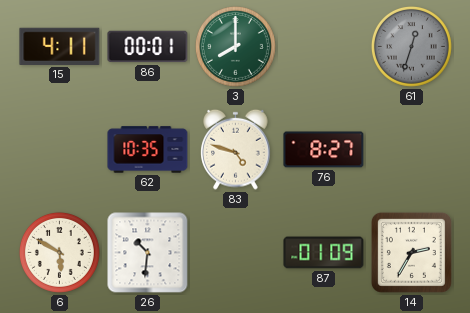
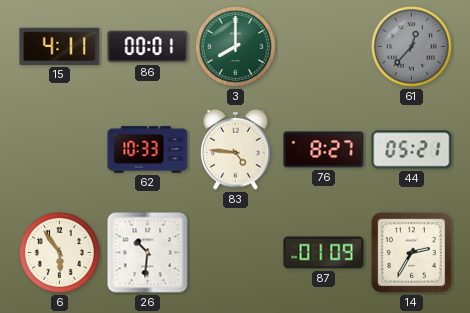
61: 12:33 -> 12:37 (411, 46)
62: 10:35 -> 10:33 (148, 150)
83: 4:48 -> 4:46 (236, 149)
44: none -> 05:21 (412, 150)
6: 5:50 -> 5:54 (59, 252)
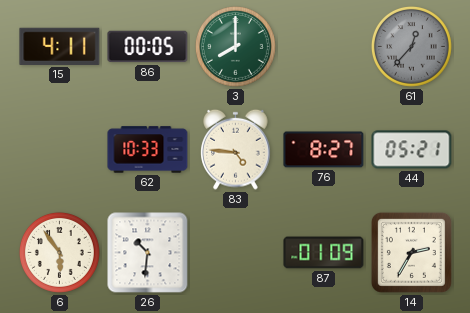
86: 00:01 -> 00:05 (148, 47)
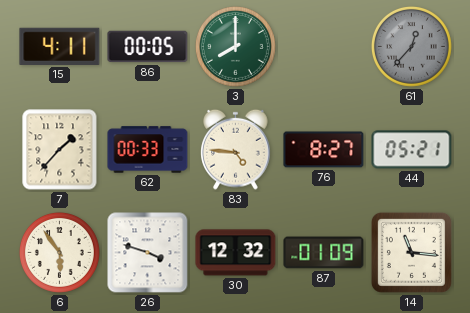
7: none -> 1:37 (60, 150)
62: 10:33 -> 00:33 (148, 150)
26: 10:31 -> 3:48 (148, 253)
30: none -> 12:32 (236, 253)
14: 2:35 -> 11:16 (411, 252)
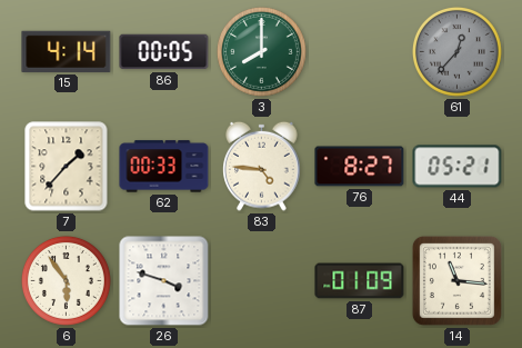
15: 4:11 -> 4:14 (67, 51)
30: 12:32 -> none (236, 253)
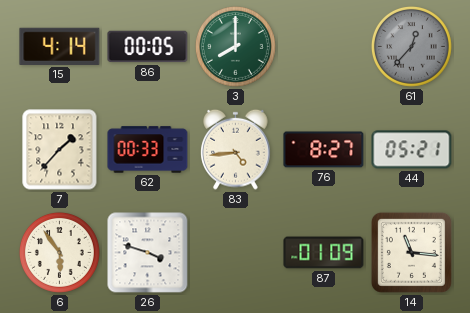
83: 4:46 -> 4:44 (236, 149)
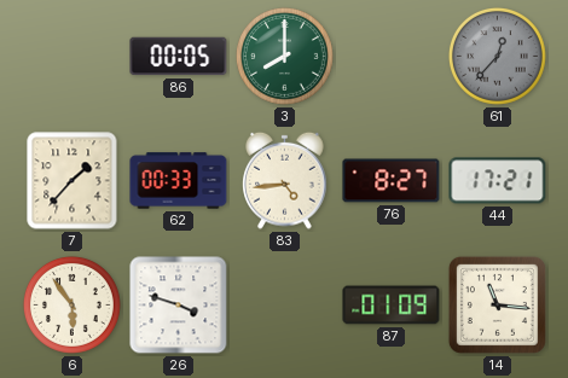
15: 4:14 -> none (60, 46)
44: 05:21 -> 17:21 (498, 181)
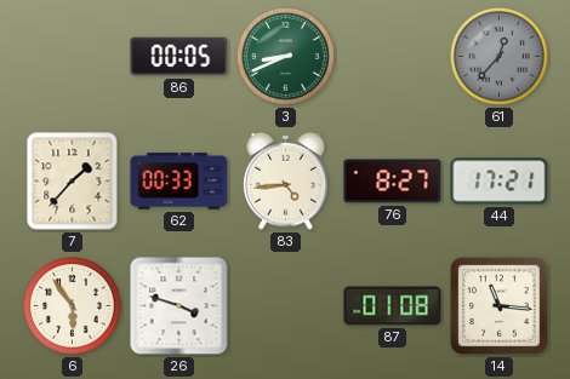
3: 8:00 -> 8:41 (285, 56)
87: 01:09 -> 01:08 (393, 306)
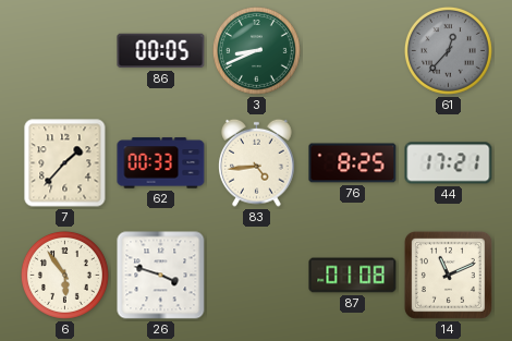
76: 8:27 -> 8:25 (353, 163)
14: 11:16 -> 11:11 (448, 275)
